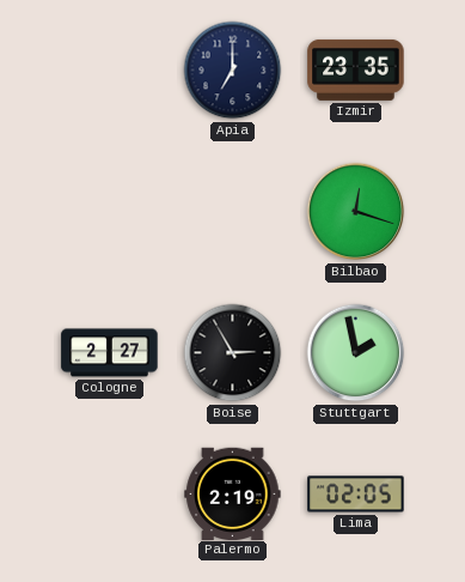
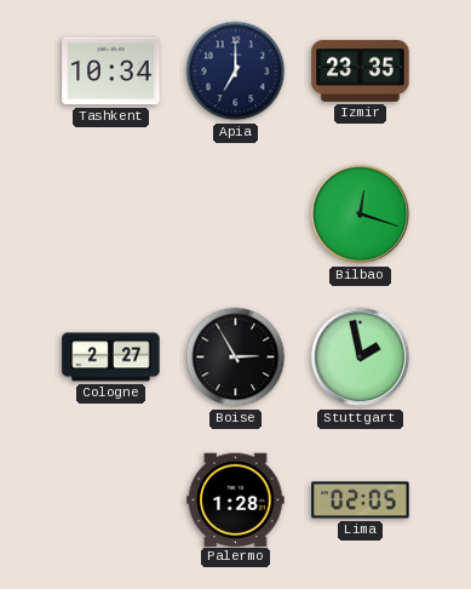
Tashkent: none -> 10:34 (111, 72)
Palermo: 2:19 -> 1:28 (236, 499)
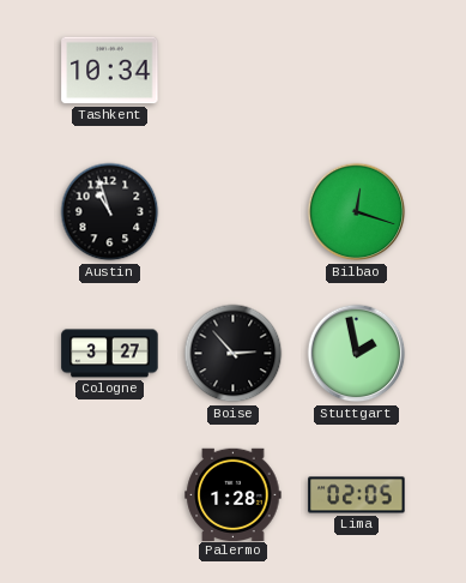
Apia: 7:00 -> none (236, 72)
Izmir: 23:35 -> none (361, 70)
Austin: none -> 10:57 (110, 212)
Cologne: 2:27 -> 3:27 (110, 354)
Boise: 2:55 -> 2:53 (234, 354)
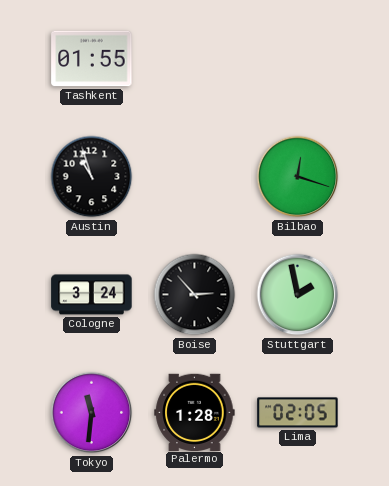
Tashkent: 10:34 -> 01:55 (92, 59)
Cologne: 3:27 -> 3:24 (92, 295)
Tokyo: none -> 11:31 (92, 413)
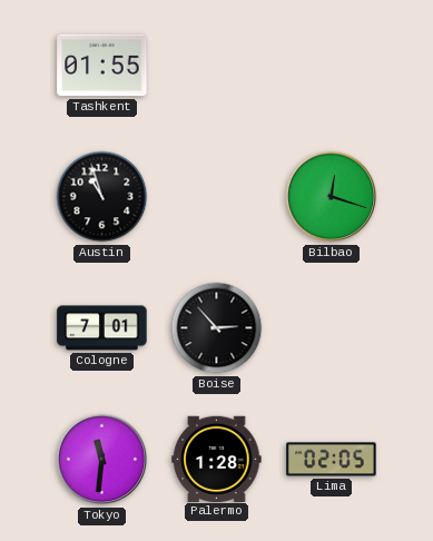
Cologne: 3:24 -> 7:01 (102, 328)
Stuttgart: 1:58 -> none (298, 295)
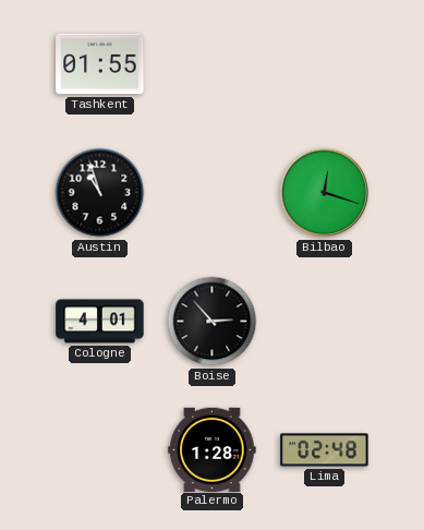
Cologne: 7:01 -> 4:01 (100, 322)
Tokyo: 11:31 -> none (102, 460)
Lima: 02:05 -> 02:48 (325, 450)
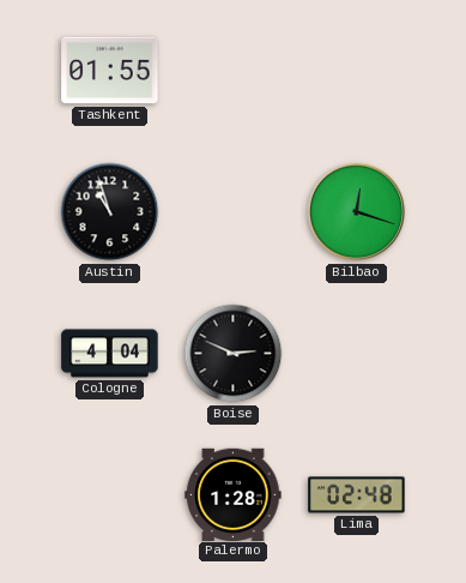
Cologne: 4:01 -> 4:04 (110, 354)
Boise: 2:53 -> 2:49 (234, 354)
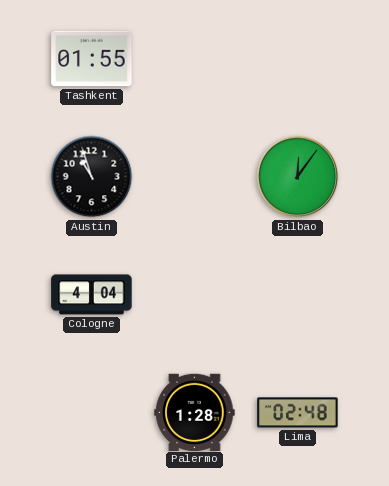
Bilbao: 12:18 -> 12:06 (298, 177)
Boise: 2:49 -> none (234, 354)
